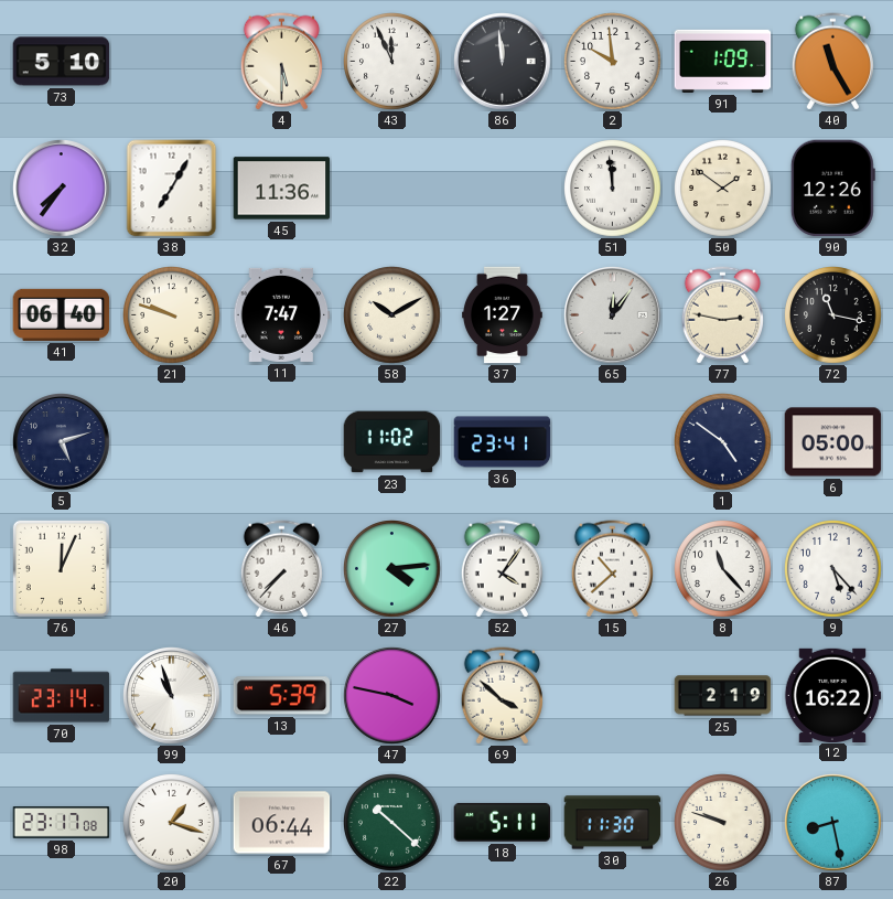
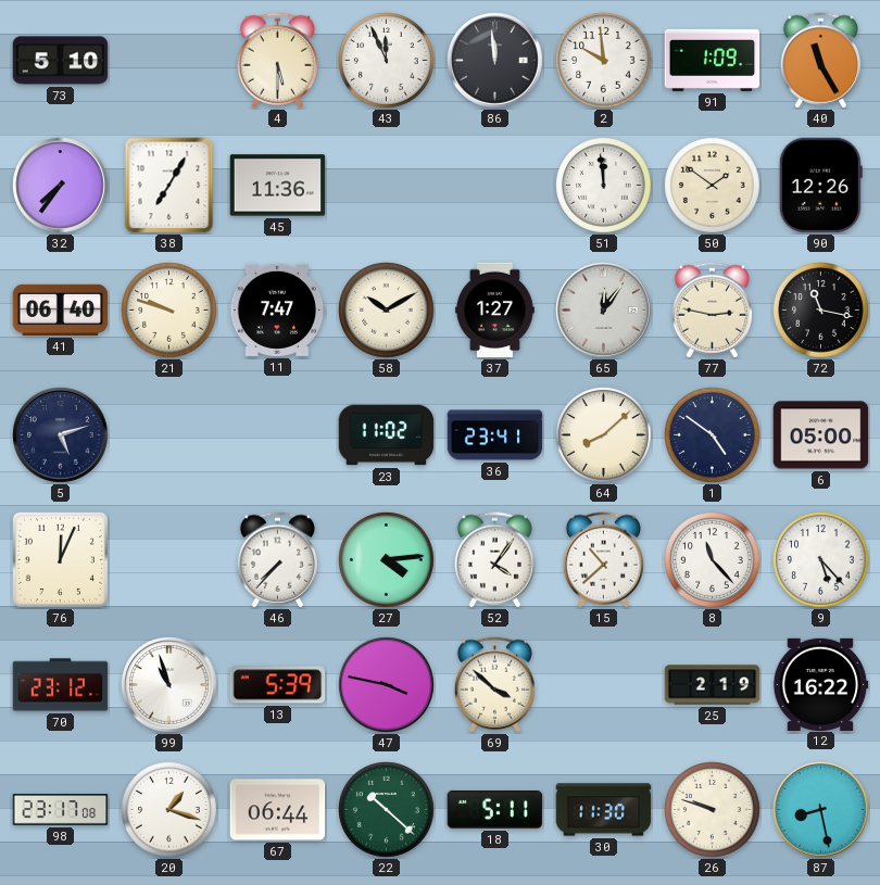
64: none -> 8:08 (604, 435)
70: 23:14 -> 23:12 (61, 685)
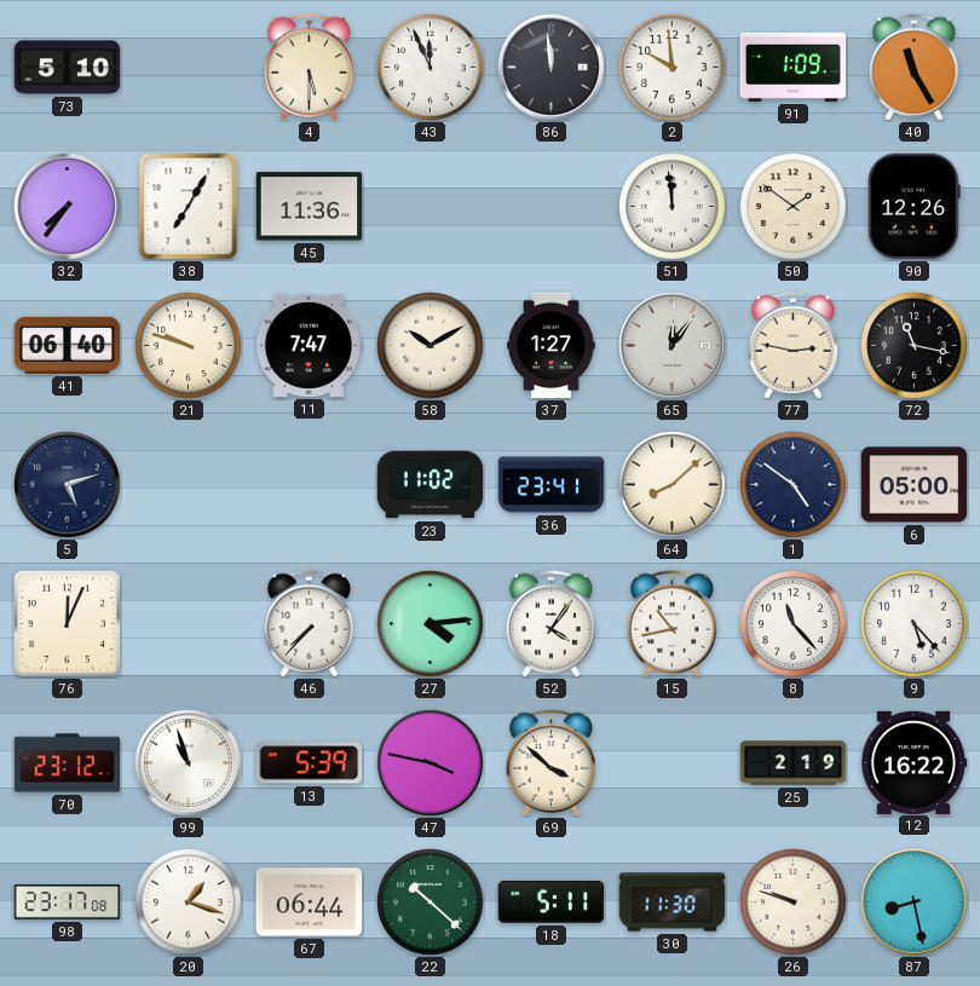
15: 10:38 -> 10:43 (671, 624)
